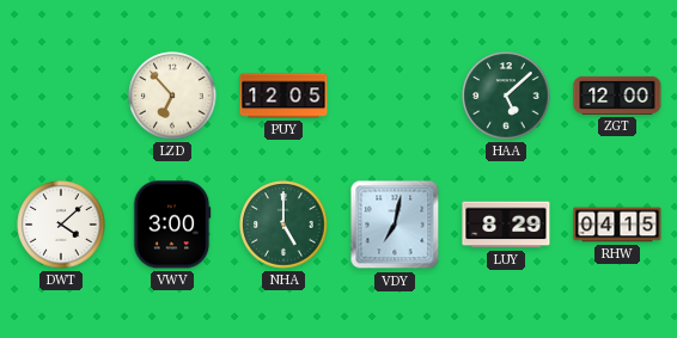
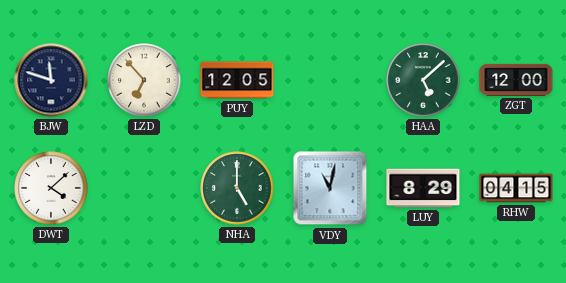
BJW: none -> 11:48 (51, 80)
VWV: 3:00 -> none (172, 225)
VDY: 7:02 -> 11:02 (330, 188)
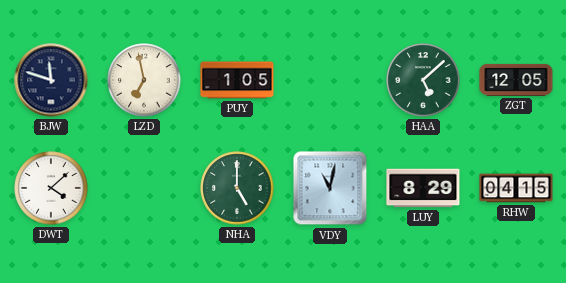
LZD: 6:53 -> 6:58 (144, 80)
PUY: 12:05 -> 1:05 (237, 80)
ZGT: 12:00 -> 12:05 (516, 80)
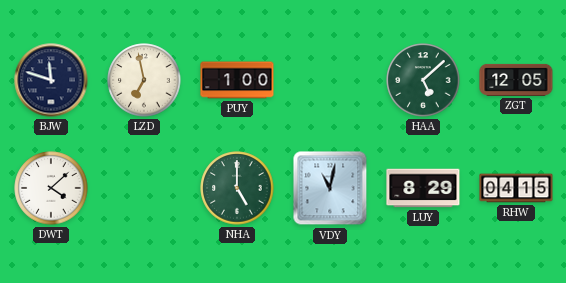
PUY: 1:05 -> 1:00 (237, 80)
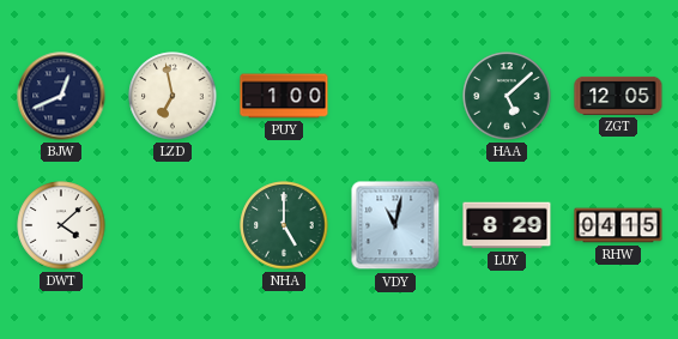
BJW: 11:48 -> 12:41 (61, 96)
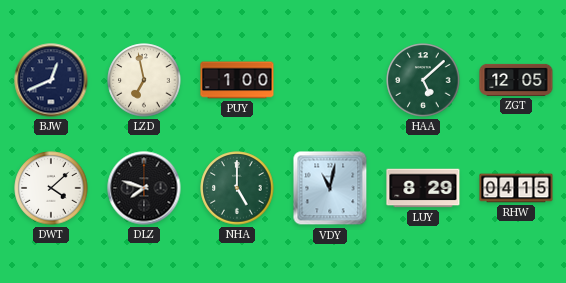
DLZ: none -> 7:48 (144, 188)
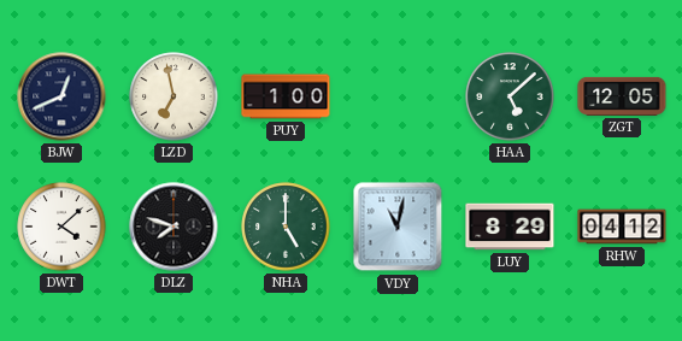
RHW: 04:15 -> 04:12 (622, 227)
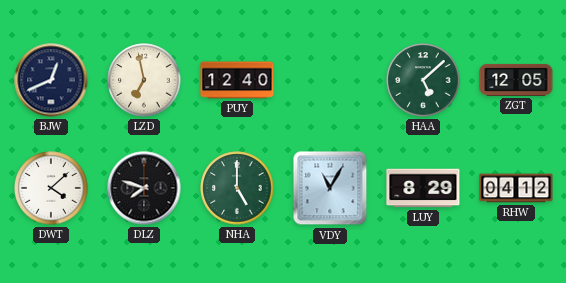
PUY: 1:00 -> 12:40 (237, 80)
VDY: 11:02 -> 11:05 (330, 188)
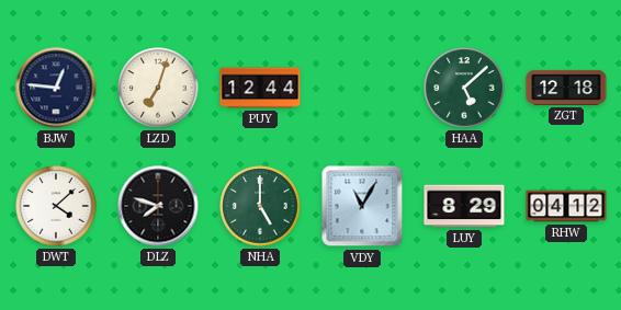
BJW: 12:41 -> 12:46 (56, 88)
LZD: 6:58 -> 7:03 (158, 88)
PUY: 12:40 -> 12:44 (260, 88)
ZGT: 12:05 -> 12:18 (566, 88)
